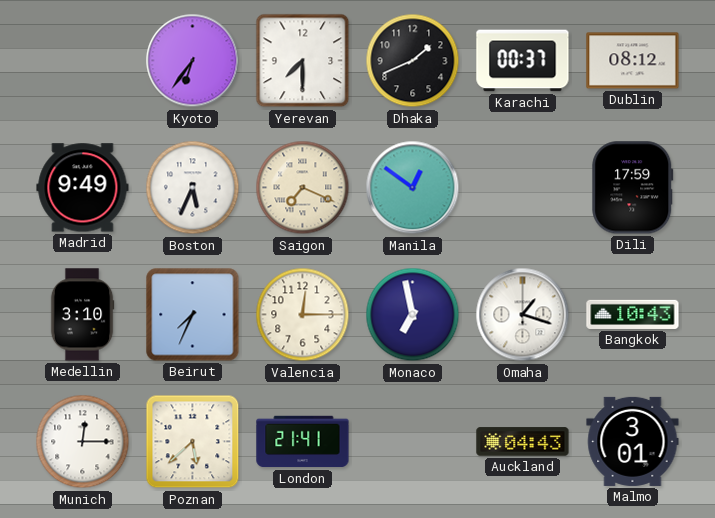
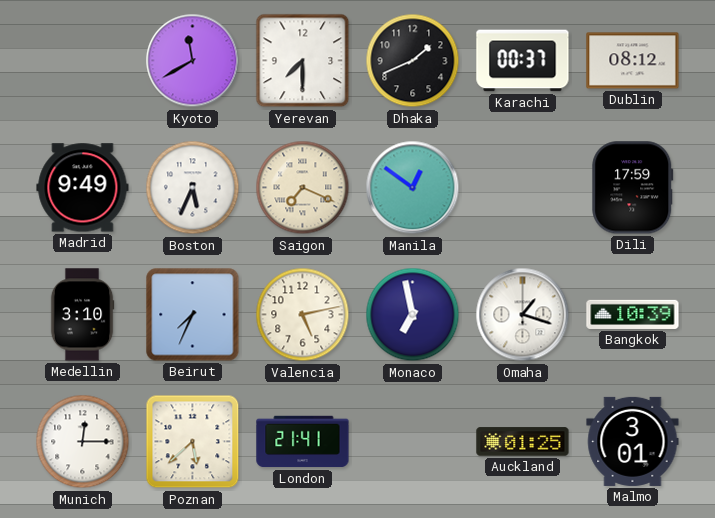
Kyoto: 6:36 -> 11:40 (193, 61)
Valencia: 12:15 -> 5:13 (303, 315)
Bangkok: 10:43 -> 10:39 (633, 314)
Auckland: 04:43 -> 01:25 (523, 442)
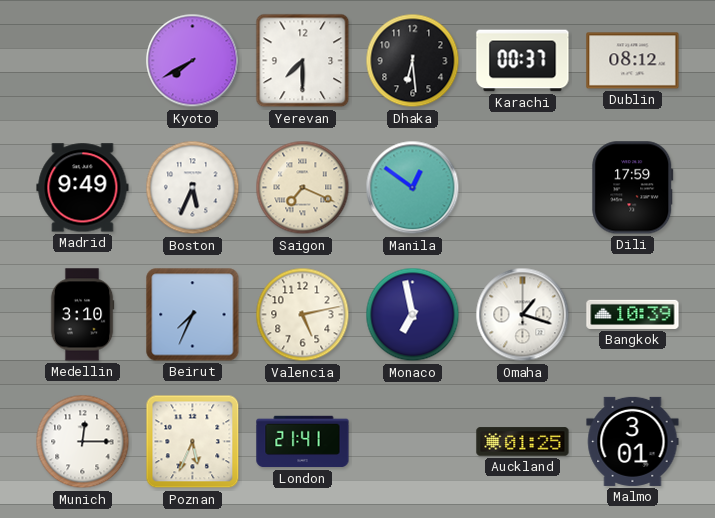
Kyoto: 11:40 -> 7:40 (193, 61)
Dhaka: 1:41 -> 6:29 (413, 61)
Poznan: 5:38 -> 5:34 (193, 442)
